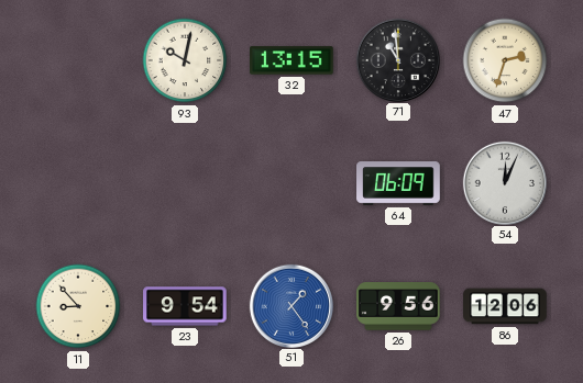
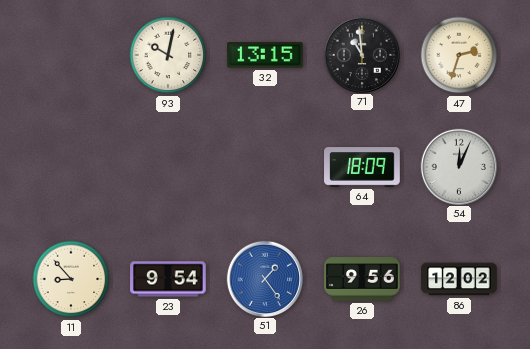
64: 06:09 -> 18:09 (362, 167)
86: 12:06 -> 12:02 (459, 279)
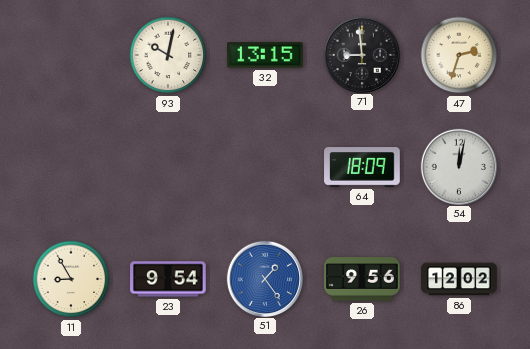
71: 10:59 -> 8:59 (361, 54)
54: 12:04 -> 12:02 (458, 166)
11: 8:53 -> 8:55 (71, 279)
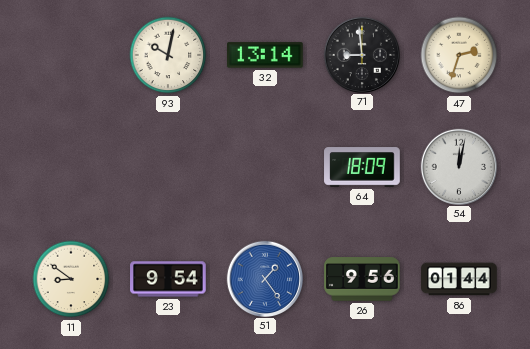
32: 13:15 -> 13:14 (265, 55)
11: 8:55 -> 8:51 (71, 279)
86: 12:02 -> 01:44 (459, 279)
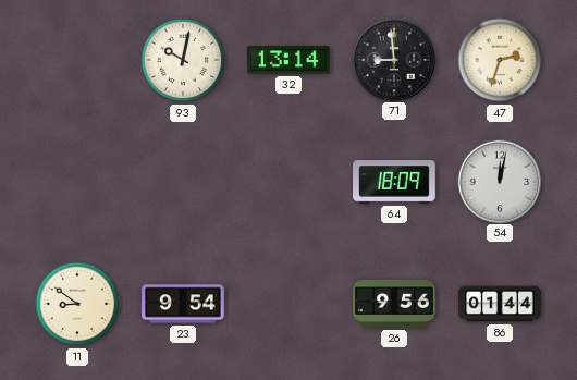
51: 1:24 -> none (264, 278)
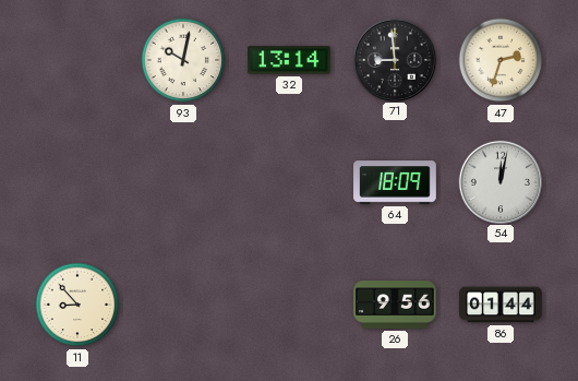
11: 8:51 -> 8:53 (77, 305)
23: 9:54 -> none (183, 304)
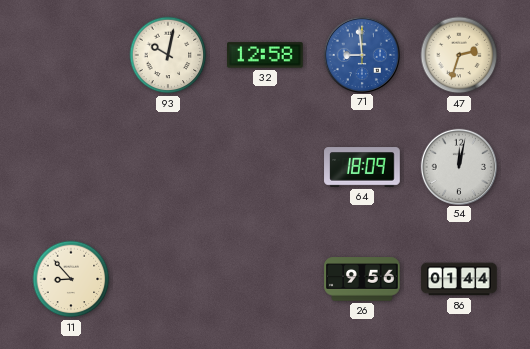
32: 13:14 -> 12:58 (265, 55)
71 dial: black -> blue (361, 54)
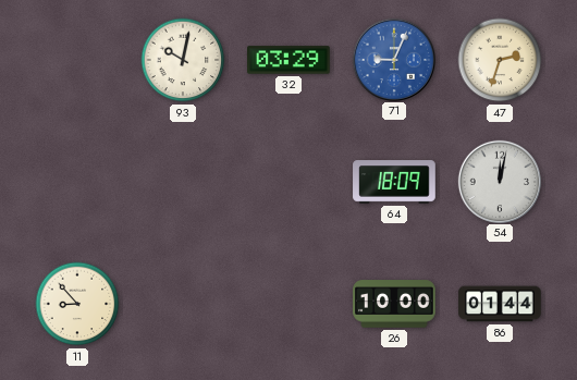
32: 12:58 -> 03:29 (288, 60)
71: 8:59 -> 9:04 (393, 59)
26: 9:56 -> 10:00 (394, 304)
